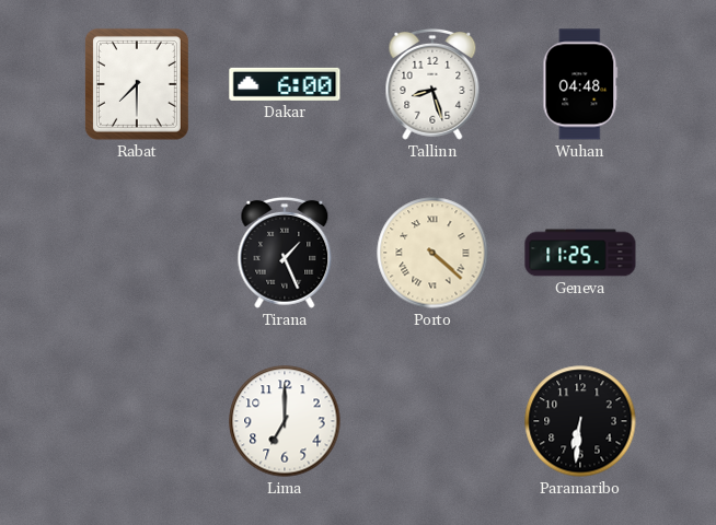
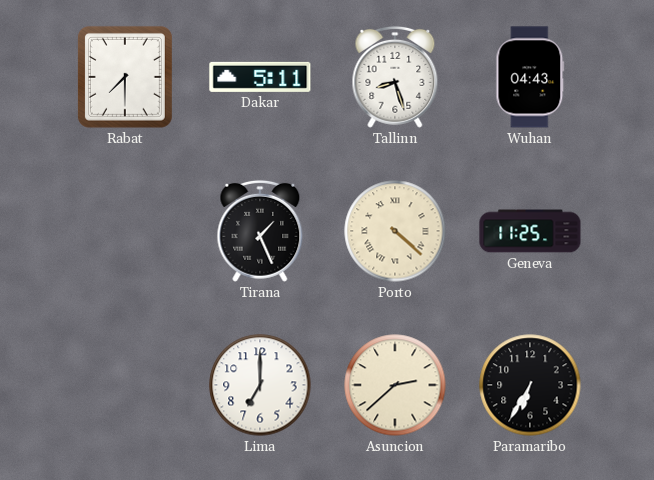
Dakar: 6:00 -> 5:11 (260, 77)
Wuhan: 04:48 -> 04:43 (530, 77)
Asuncion: none -> 2:38 (395, 385)
Paramaribo: 6:31 -> 6:35 (530, 385)
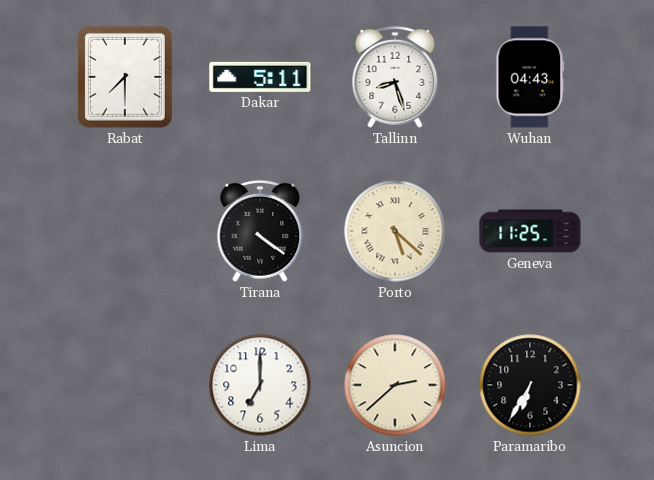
Tirana: 1:26 -> 4:21 (260, 231)
Porto: 4:22 -> 5:22 (395, 231)
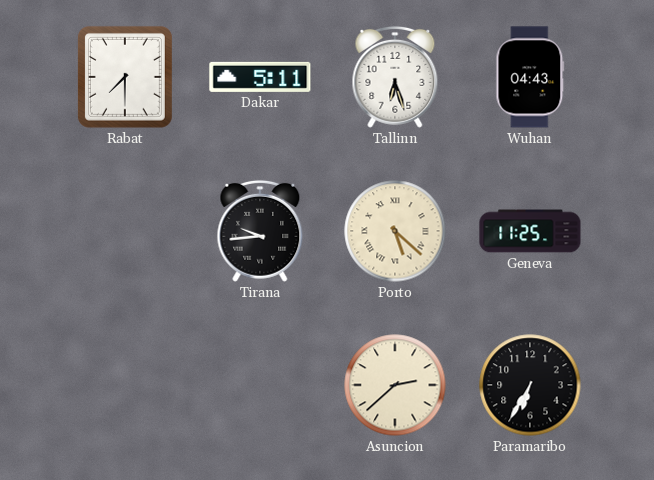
Tallinn: 8:27 -> 6:27 (395, 77)
Tirana: 4:21 -> 9:44 (260, 231)
Lima: 7:00 -> none (260, 385)
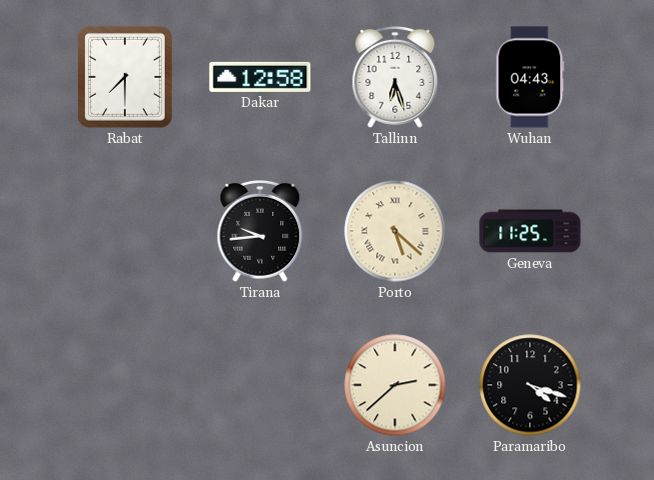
Dakar: 5:11 -> 12:58 (260, 77)
Paramaribo: 6:35 -> 4:18 (530, 385)
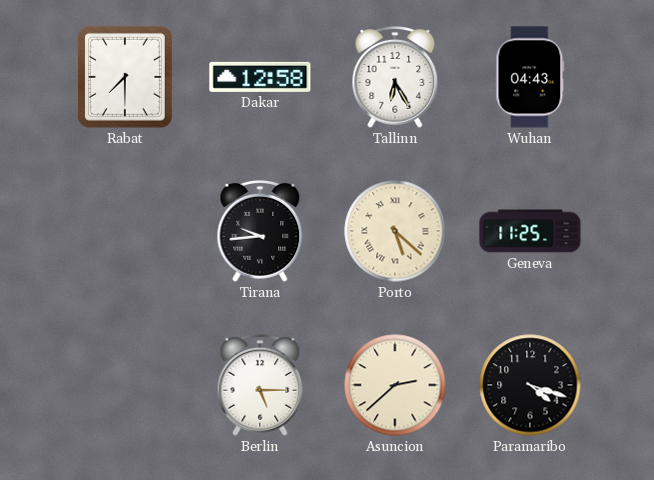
Tallinn: 6:27 -> 6:25 (395, 77)
Berlin: none -> 5:15 (260, 385)
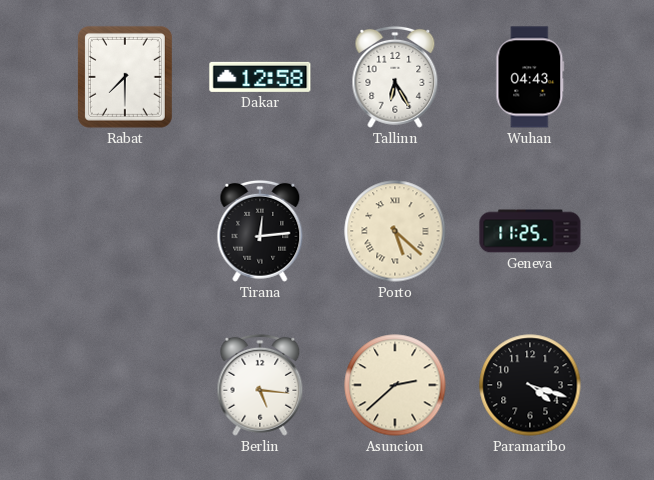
Tirana: 9:44 -> 12:14 (260, 231)
Berlin: 5:15 -> 5:16 (260, 385)
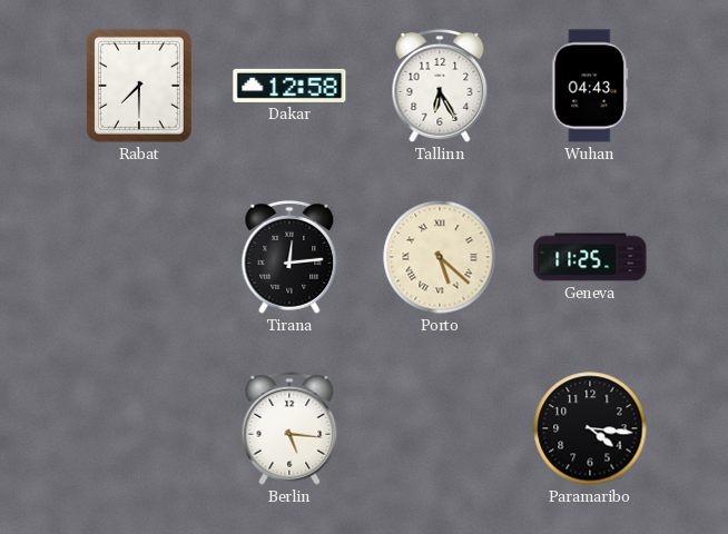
Asuncion: 2:38 -> none (395, 385)
Paramaribo: 4:18 -> 4:16 (590, 428)
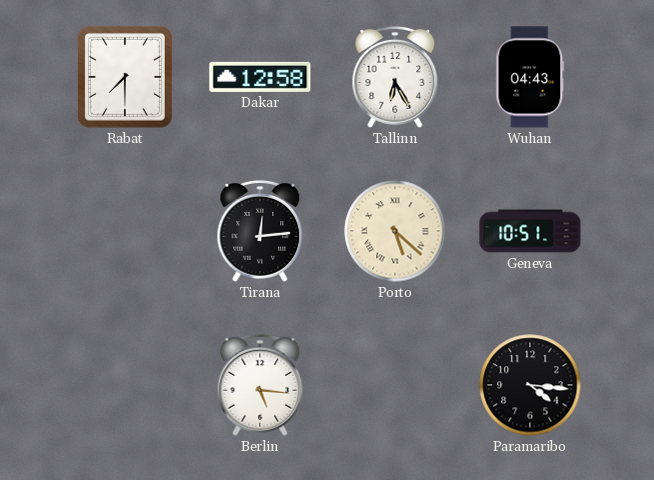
Geneva: 11:25 -> 10:51 (530, 231)
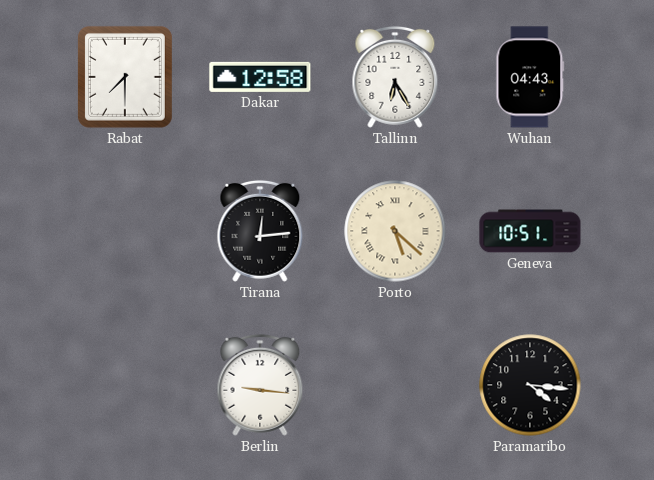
Berlin: 5:16 -> 9:16 (260, 385)
